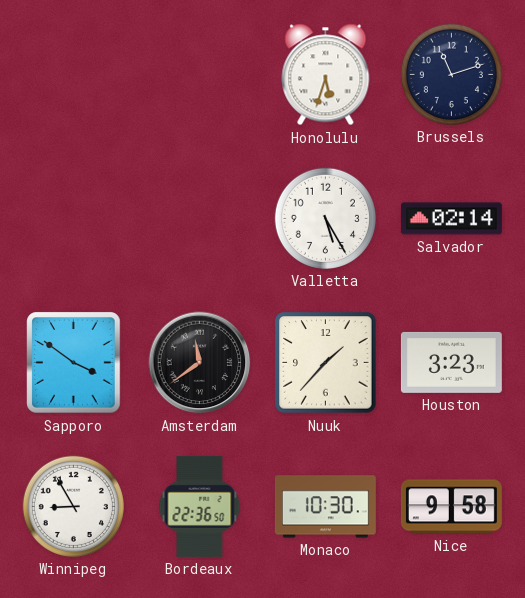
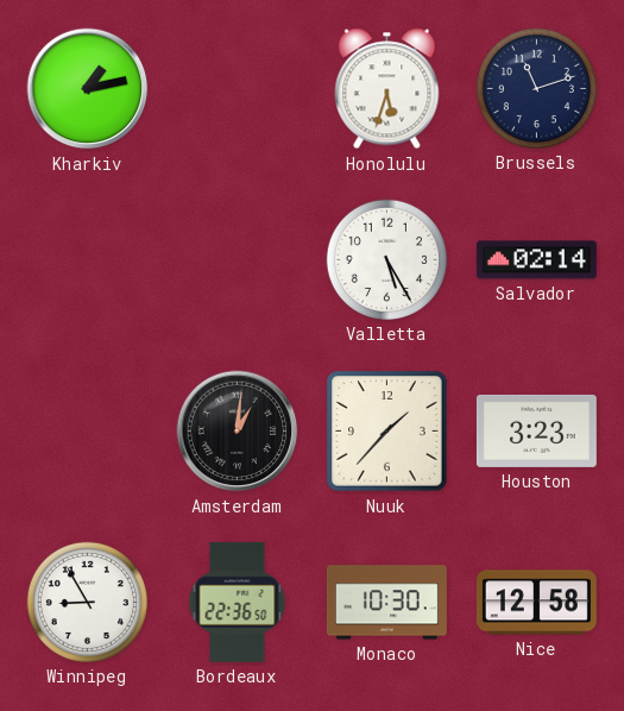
Kharkiv: none -> 1:13 (88, 89)
Sapporo: 3:51 -> none (74, 363)
Amsterdam: 11:39 -> 1:01 (238, 432)
Nice: 9:58 -> 12:58 (536, 603)
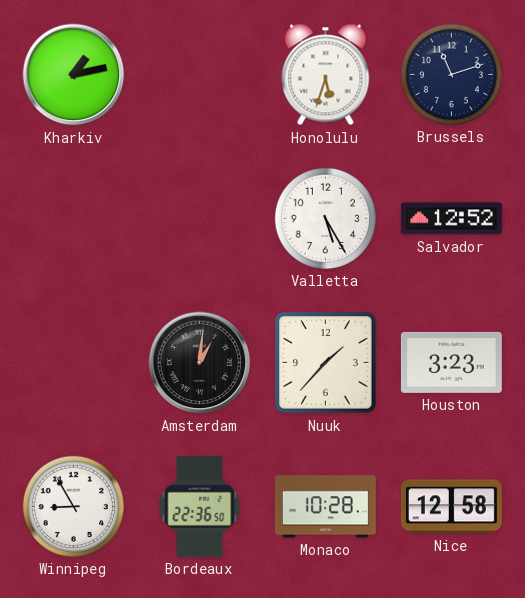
Salvador: 02:14 -> 12:52 (451, 219)
Monaco: 10:30 -> 10:28 (325, 507)
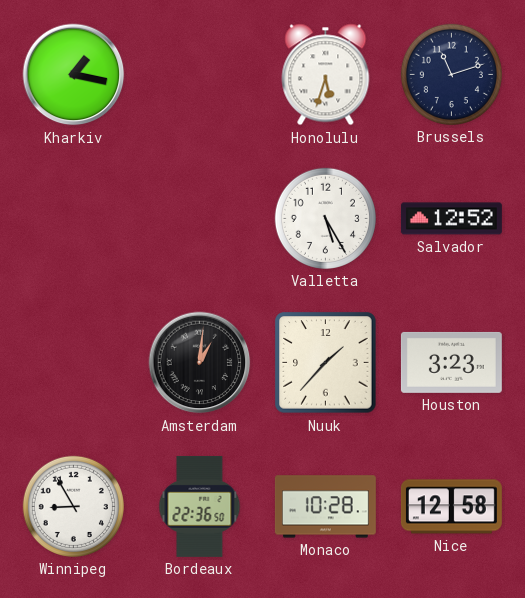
Kharkiv: 1:13 -> 1:17 (74, 75)
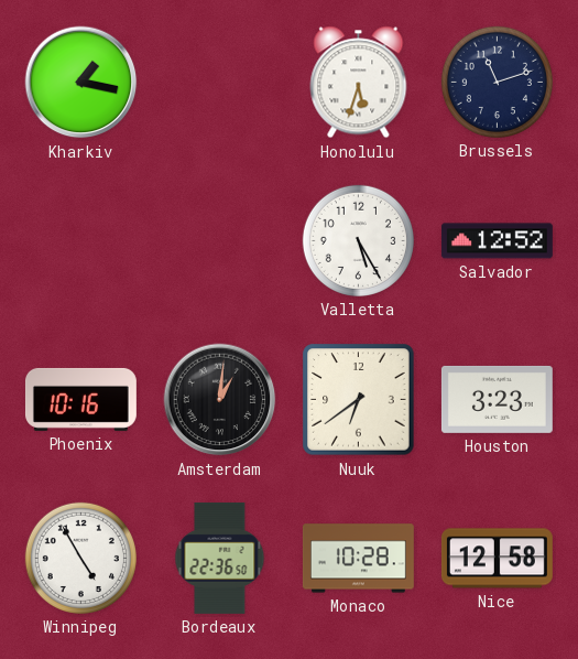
Phoenix: none -> 10:16 (80, 399)
Nuuk: 1:37 -> 6:39 (359, 400)
Winnipeg: 8:55 -> 4:55 (80, 558)
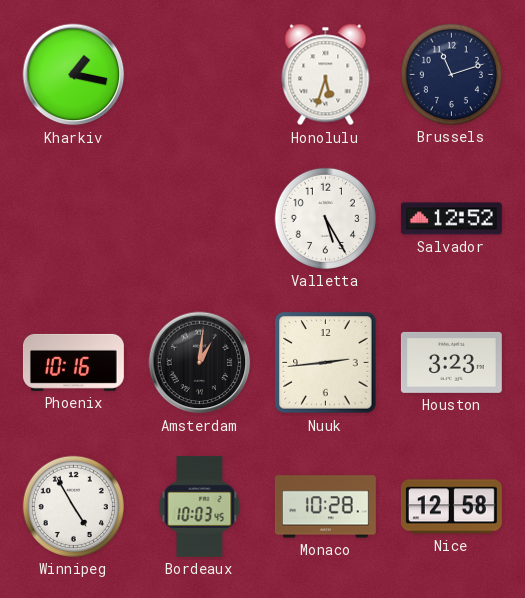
Nuuk: 6:39 -> 2:44 (326, 363)
Bordeaux: 22:36 -> 10:03 (200, 506)
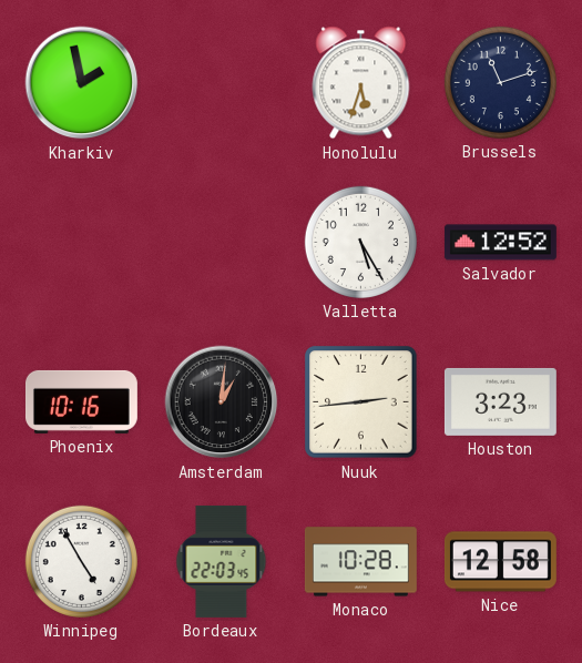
Kharkiv: 1:17 -> 1:58 (82, 83)
Bordeaux: 10:03 -> 22:03 (222, 561)
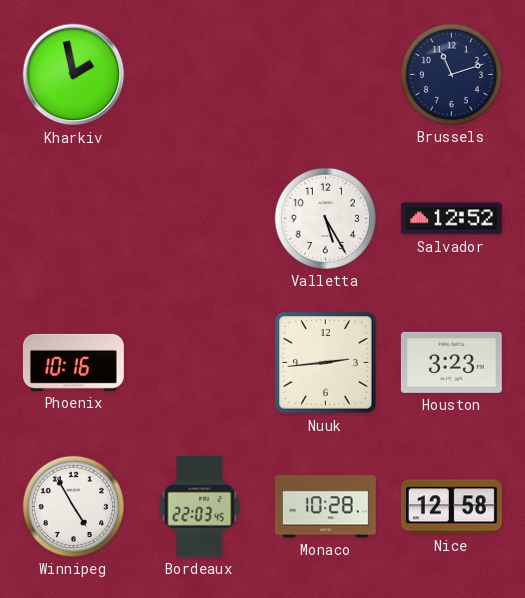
Honolulu: 5:33 -> none (361, 83)
Amsterdam: 1:01 -> none (222, 402)
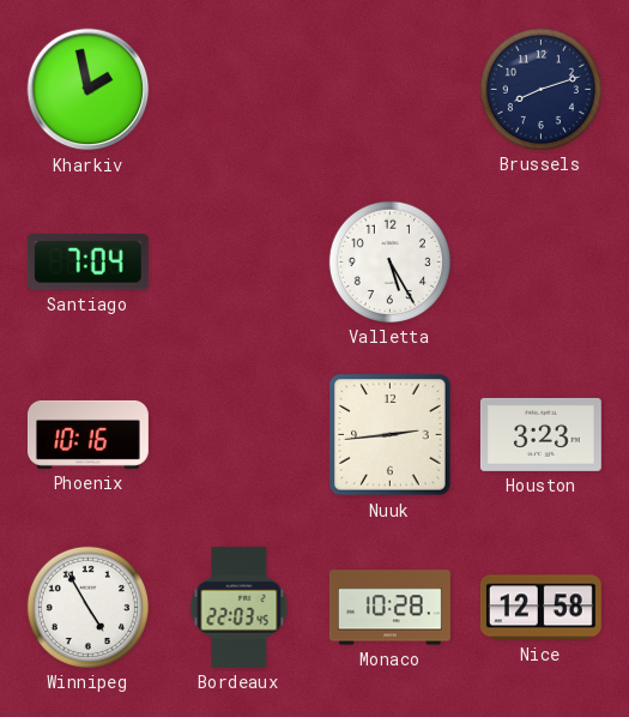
Brussels: 11:12 -> 8:12 (540, 89)
Santiago: none -> 7:04 (87, 263)
Salvador: 12:52 -> none (451, 219)
